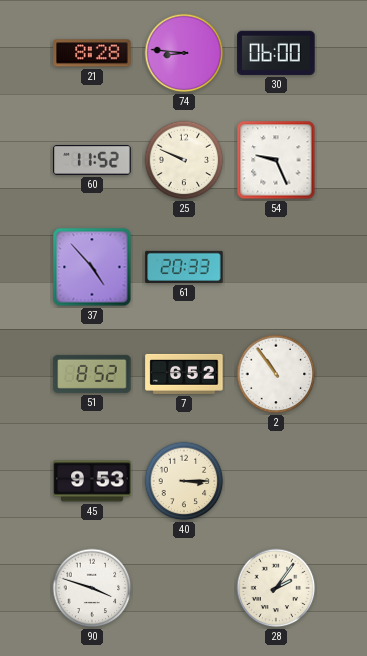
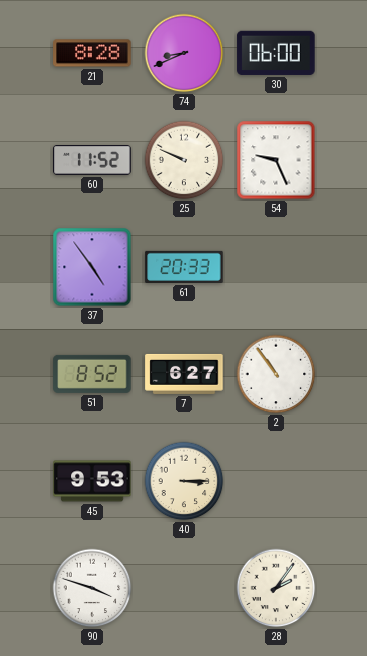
74: 8:46 -> 8:41 (184, 53)
37: 4:53 -> 4:54 (92, 267)
7: 6:52 -> 6:27 (184, 374)
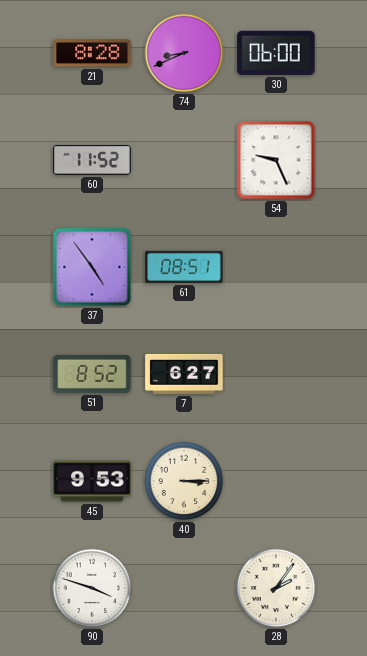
25: 9:49 -> none (184, 160)
61: 20:33 -> 08:51 (184, 267)
2: 10:54 -> none (276, 374)
